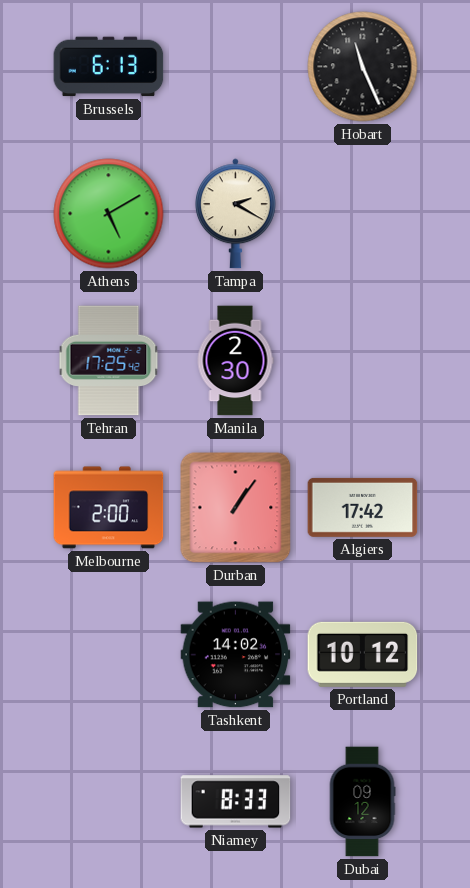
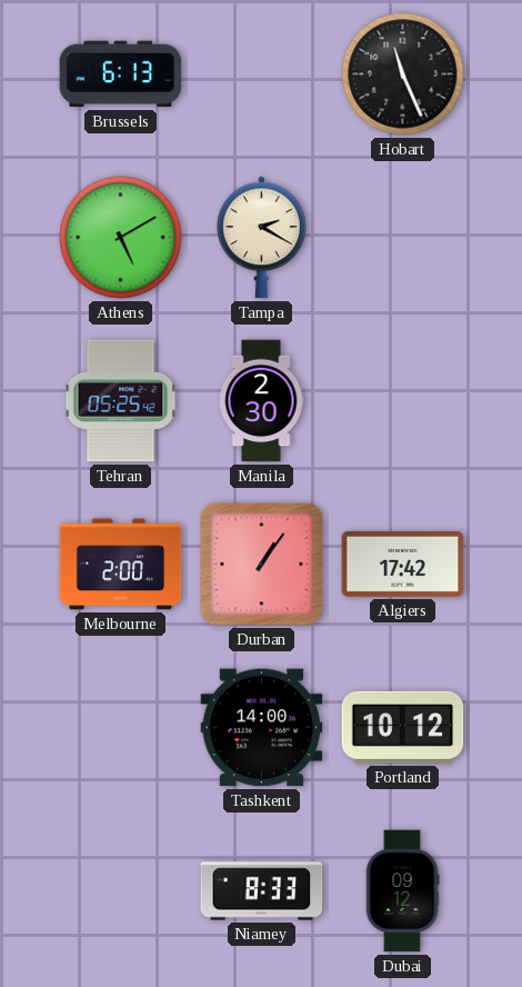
Tehran: 17:25 -> 05:25 (121, 401)
Tashkent: 14:02 -> 14:00 (262, 728)
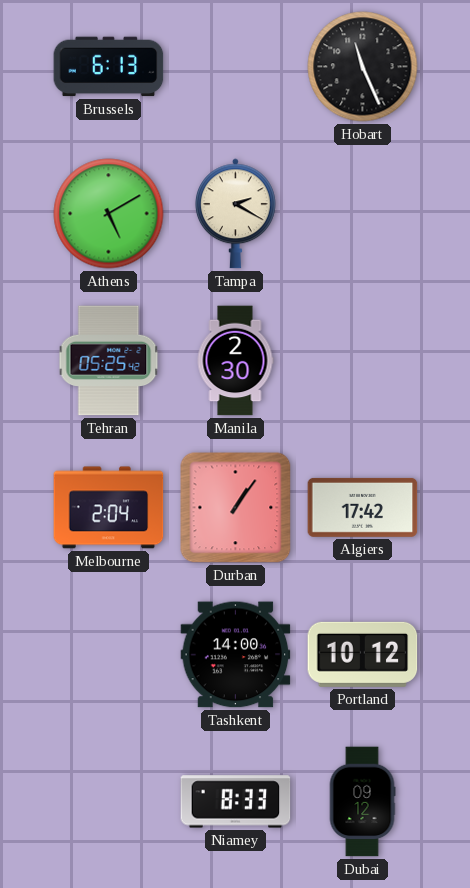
Melbourne: 2:00 -> 2:04 (109, 508)
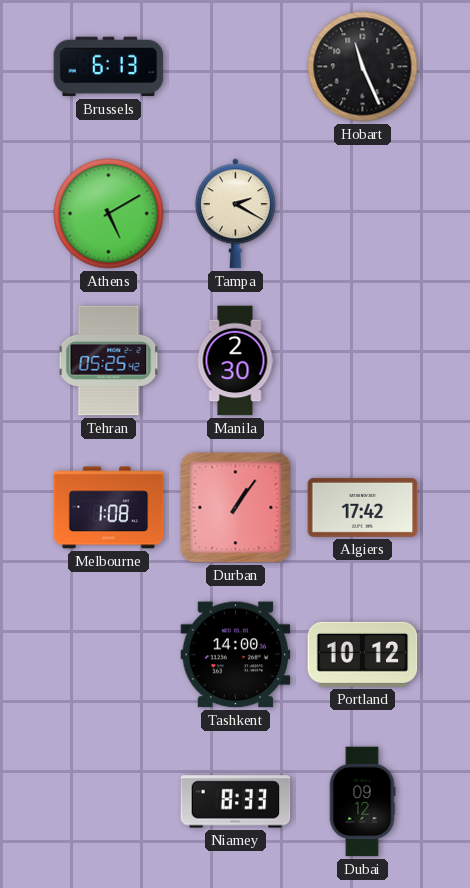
Melbourne: 2:04 -> 1:08 (109, 508)
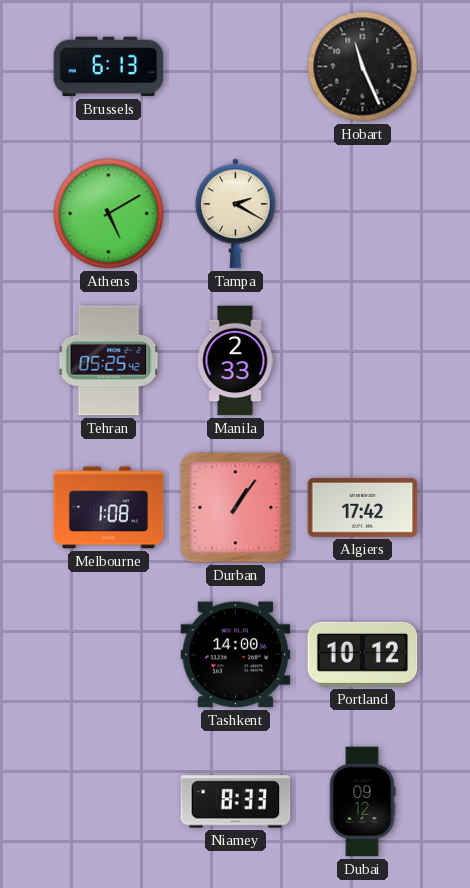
Manila: 2:30 -> 2:33 (235, 361)
